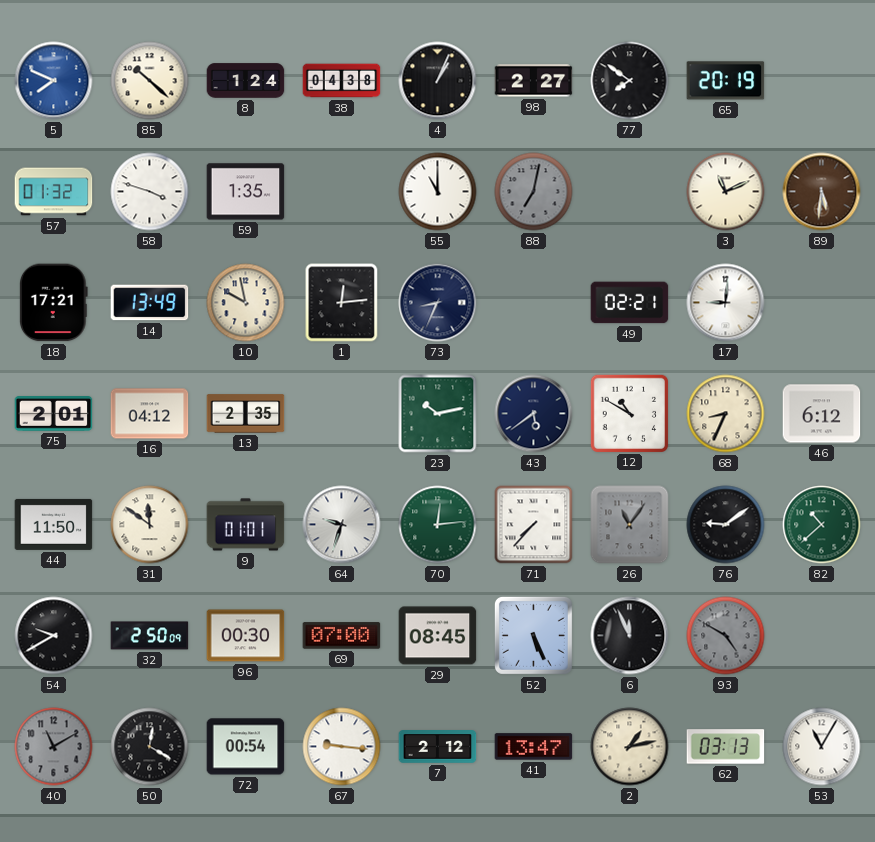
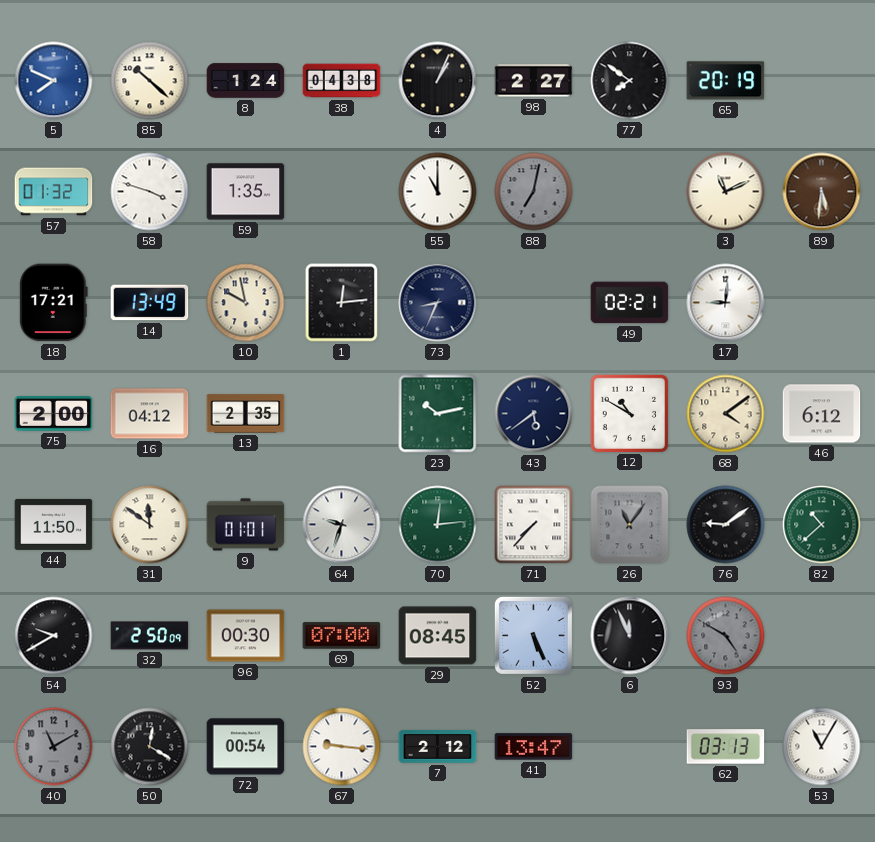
75: 2:01 -> 2:00 (54, 414)
68: 8:34 -> 4:09 (726, 414)
2: 1:13 -> none (630, 747)
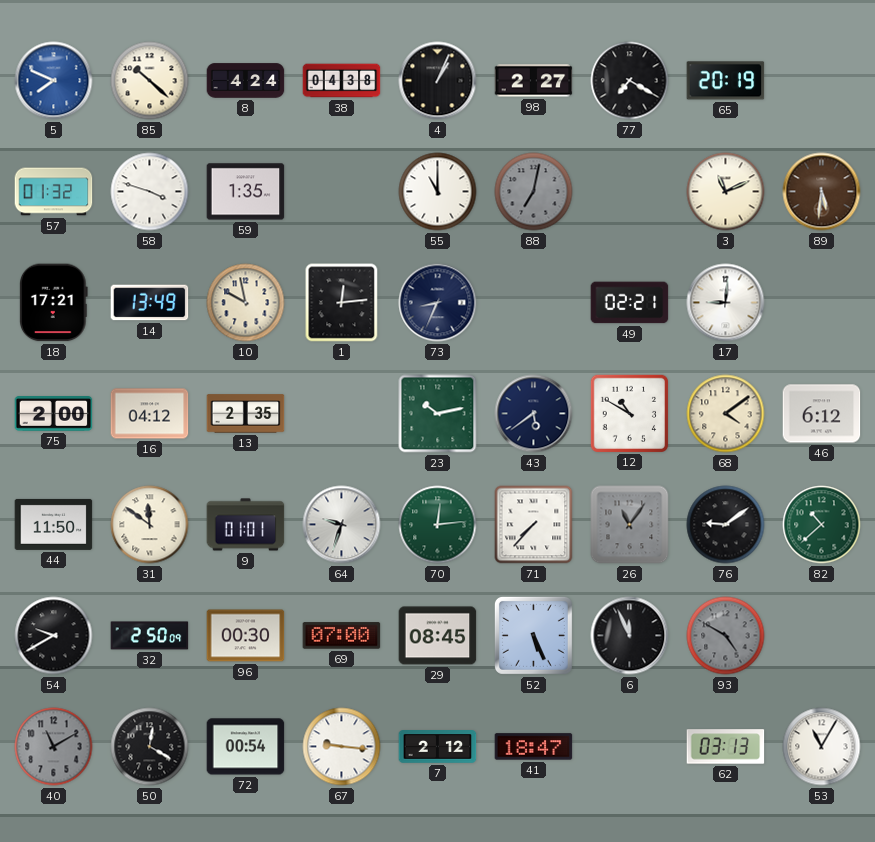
8: 1:24 -> 4:24 (246, 81)
77: 7:51 -> 7:20 (630, 81)
41: 13:47 -> 18:47 (534, 747)
